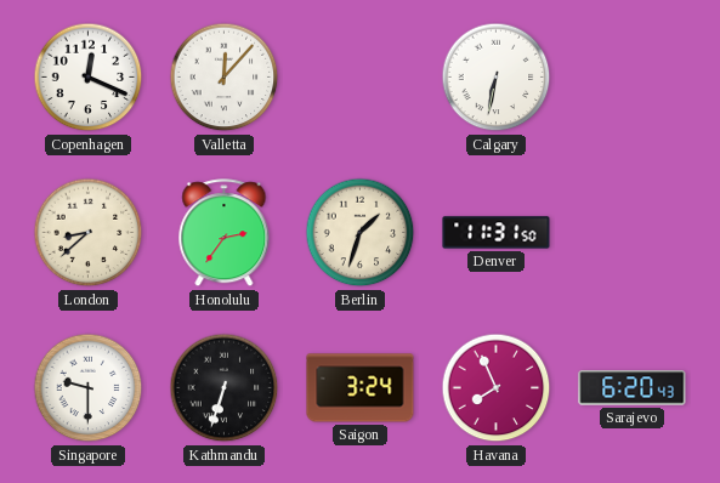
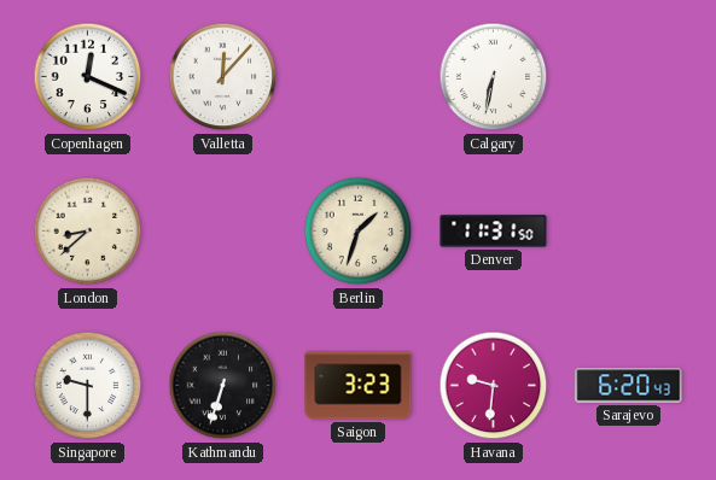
Honolulu: 2:36 -> none (225, 233)
Saigon: 3:24 -> 3:23 (359, 386)
Havana: 7:56 -> 9:31 (494, 386)
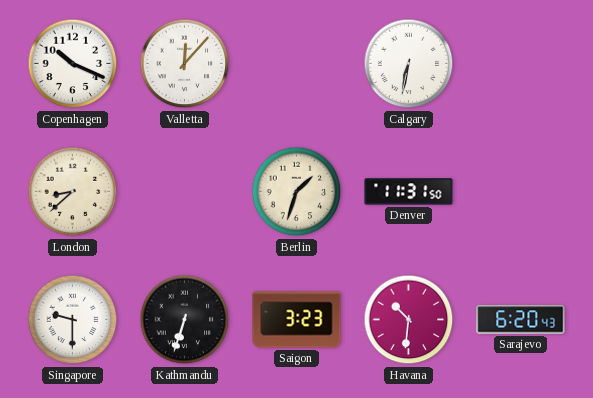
Copenhagen: 12:19 -> 10:19 (73, 64)
Havana: 9:31 -> 10:31 (409, 320)
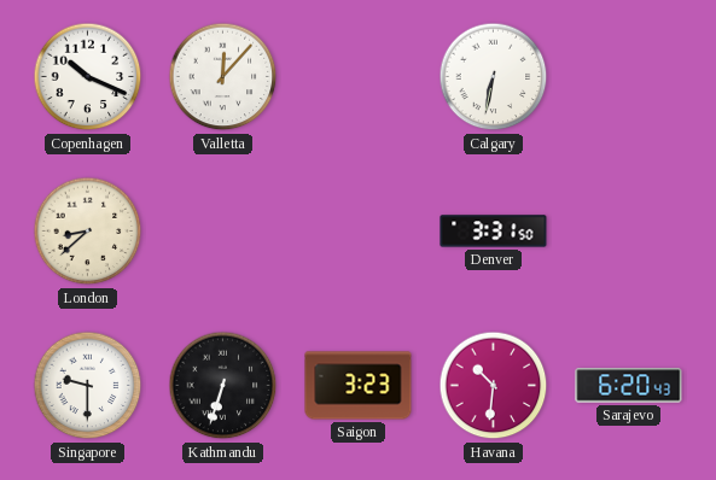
Berlin: 1:33 -> none (297, 192)
Denver: 11:31 -> 3:31 (494, 232)
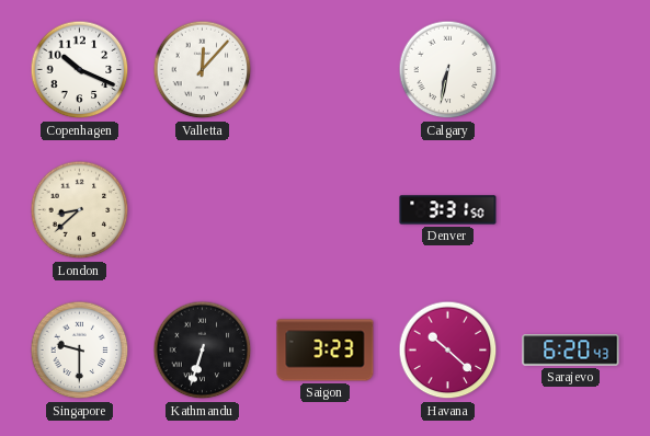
Havana: 10:31 -> 10:22 (448, 351)
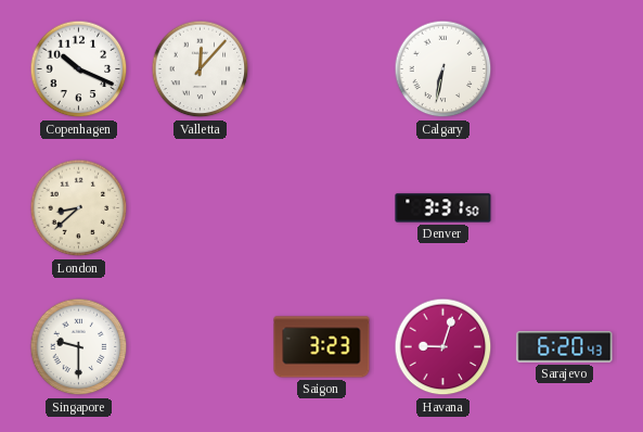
Kathmandu: 6:33 -> none (203, 351)
Havana: 10:22 -> 9:03 (443, 347)
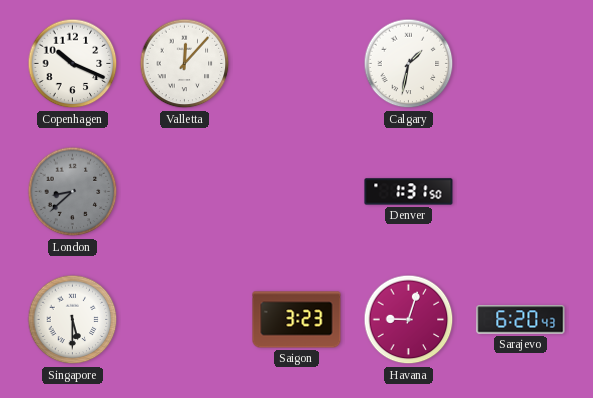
Calgary: 6:32 -> 1:32 (409, 64)
London dial: cream -> grey (73, 192)
Denver: 3:31 -> 1:31 (409, 192)
Singapore: 9:30 -> 5:30 (73, 320)
